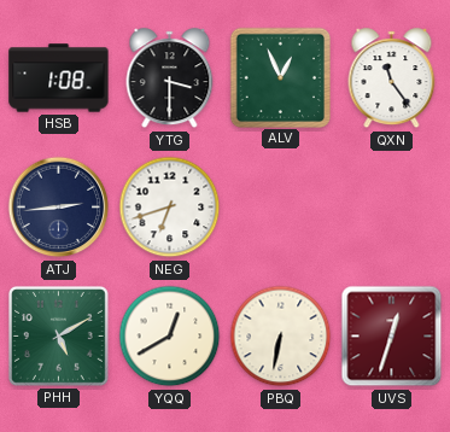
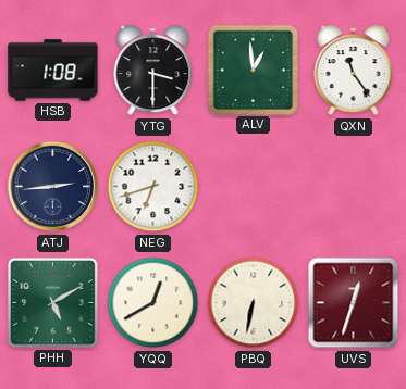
ALV: 12:56 -> 12:59 (253, 70)
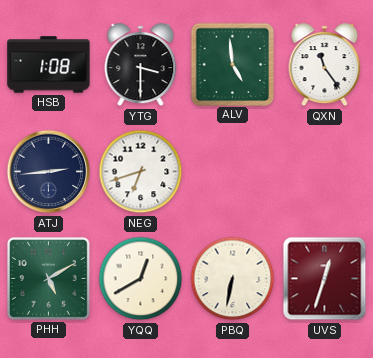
ALV: 12:59 -> 4:59 (232, 64)
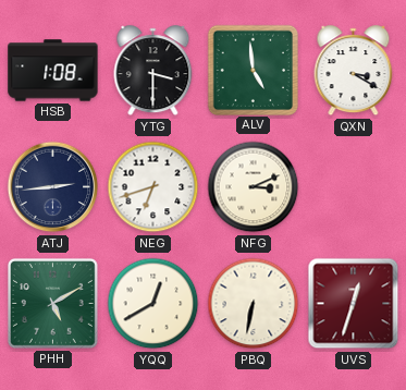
QXN: 11:24 -> 3:20 (354, 71)
NFG: none -> 3:11 (254, 187)
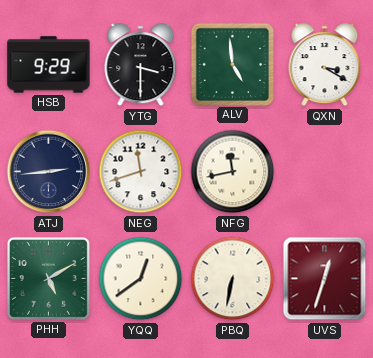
HSB: 1:08 -> 9:29 (49, 65)
NEG: 6:42 -> 11:42 (141, 172)
NFG: 3:11 -> 11:43 (233, 172)
YQQ: 12:40 -> 12:39 (141, 279)
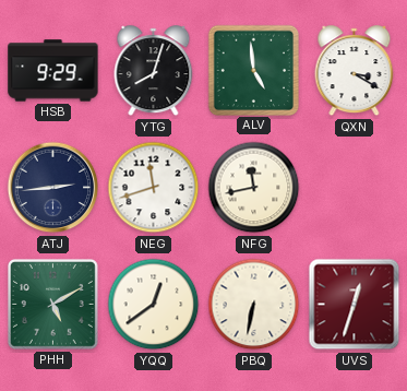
YTG: 3:30 -> 8:03 (154, 71)
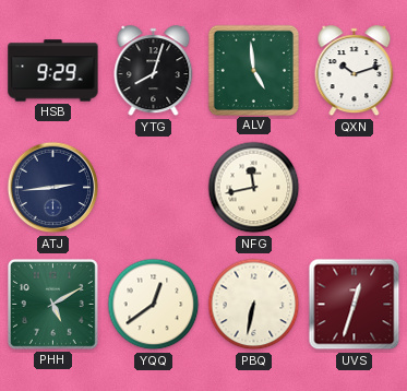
QXN: 3:20 -> 10:12 (355, 71)
NEG: 11:42 -> none (154, 188)
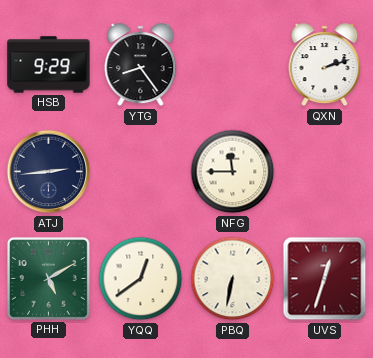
YTG: 8:03 -> 8:24 (141, 65)
ALV: 4:59 -> none (253, 70)
QXN: 10:12 -> 2:12 (325, 65)
NFG: 11:43 -> 11:45 (233, 172)
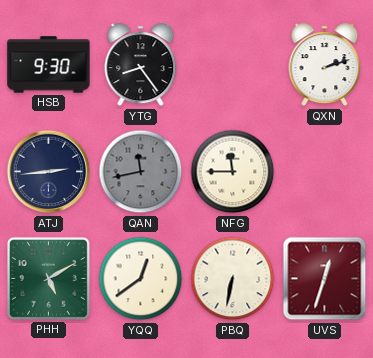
HSB: 9:29 -> 9:30 (49, 65)
QAN: none -> 11:43 (141, 172)
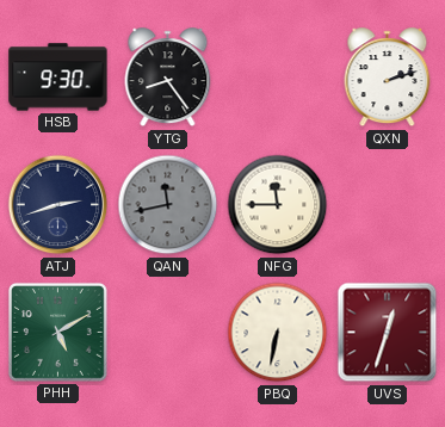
ATJ: 2:44 -> 2:42 (58, 205)
YQQ: 12:39 -> none (141, 279)
